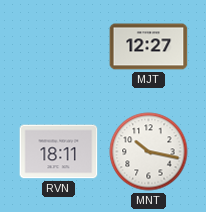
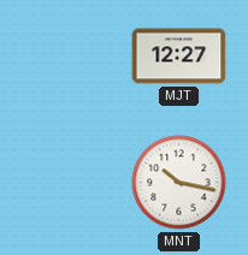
RVN: 18:11 -> none (59, 152)
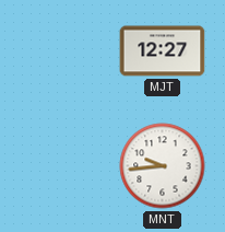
MNT: 10:17 -> 9:44 (163, 166)
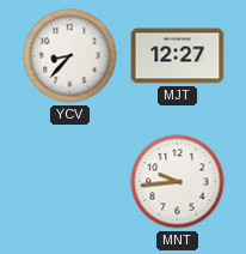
YCV: none -> 8:37 (70, 56)
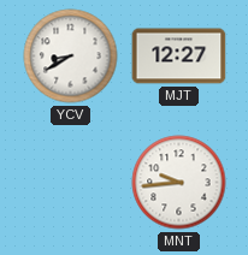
YCV: 8:37 -> 8:40 (71, 57)
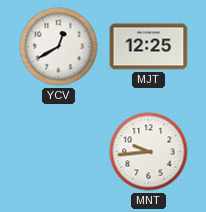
YCV: 8:40 -> 12:40 (59, 47)
MJT: 12:27 -> 12:25 (149, 47)
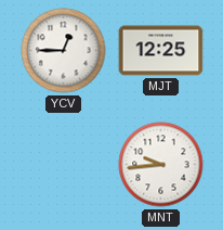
YCV: 12:40 -> 12:45 (64, 51)
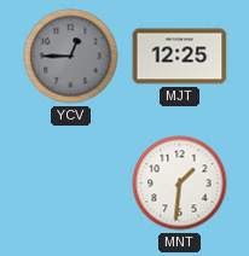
YCV dial: white -> grey (71, 57)
MNT: 9:44 -> 1:31 (180, 184)
